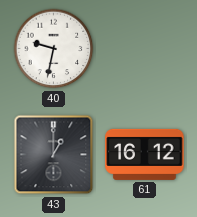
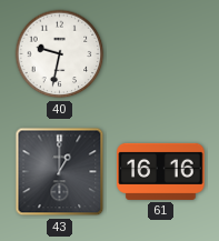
61: 16:12 -> 16:16 (161, 171)
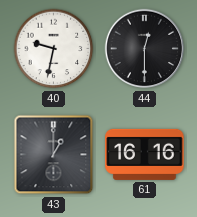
44: none -> 12:30 (145, 49)
